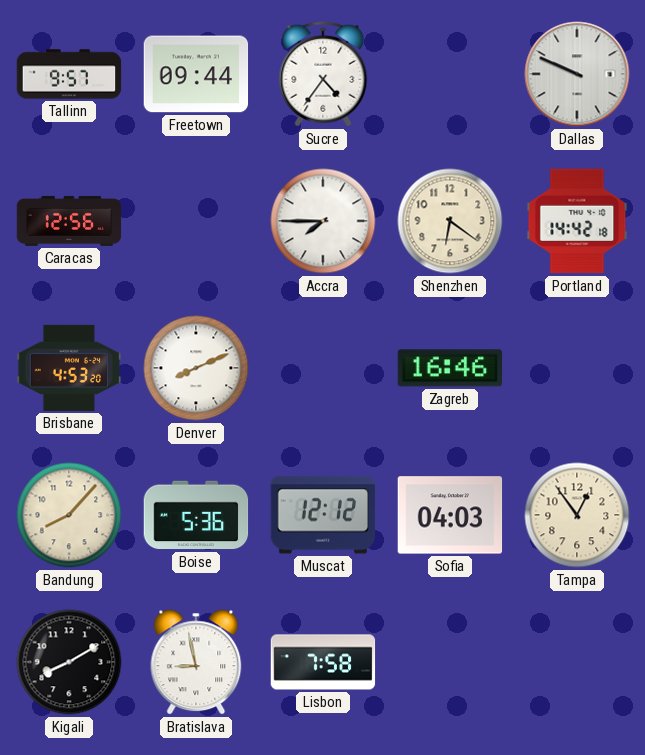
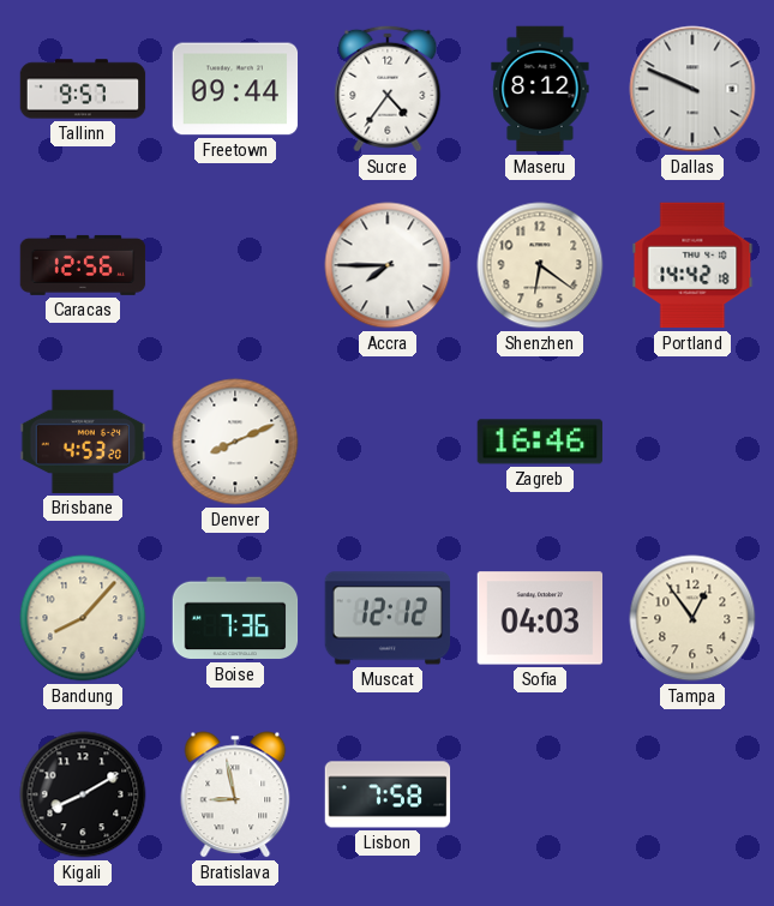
Maseru: none -> 8:12 (540, 89)
Boise: 5:36 -> 7:36 (235, 618)
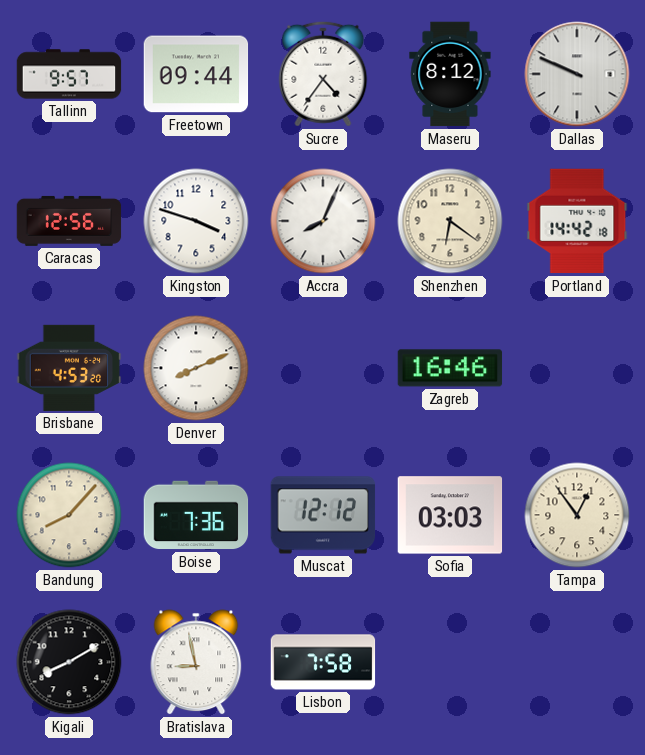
Kingston: none -> 3:48 (196, 221)
Accra: 7:45 -> 8:04 (323, 221)
Sofia: 04:03 -> 03:03 (450, 515)
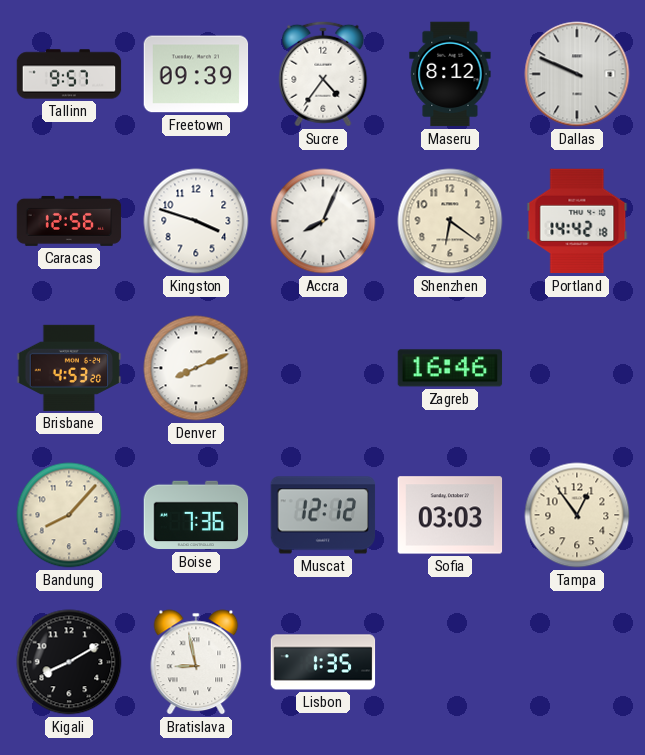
Freetown: 09:44 -> 09:39 (196, 74)
Lisbon: 7:58 -> 1:35 (323, 662)
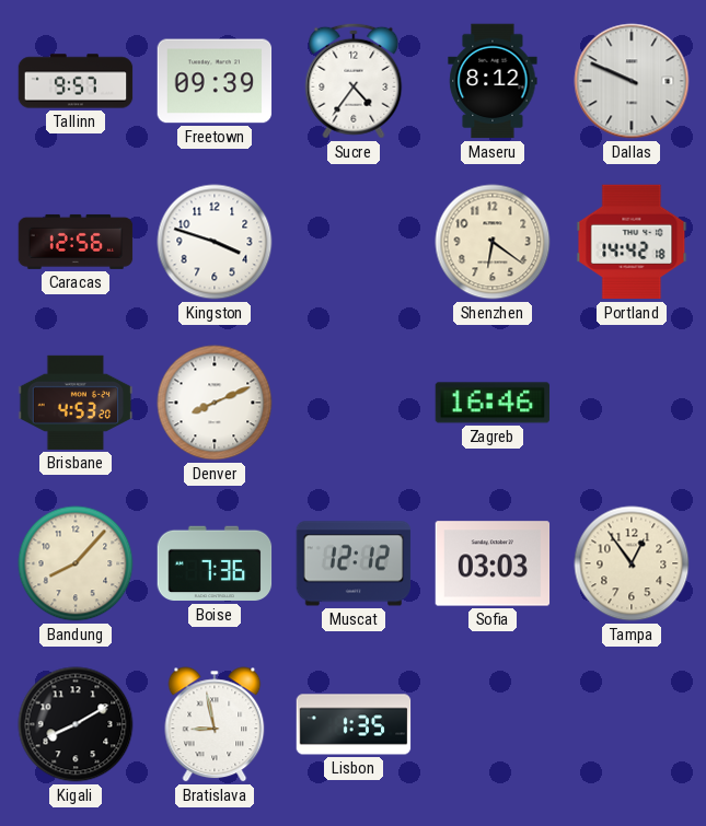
Accra: 8:04 -> none (323, 221)
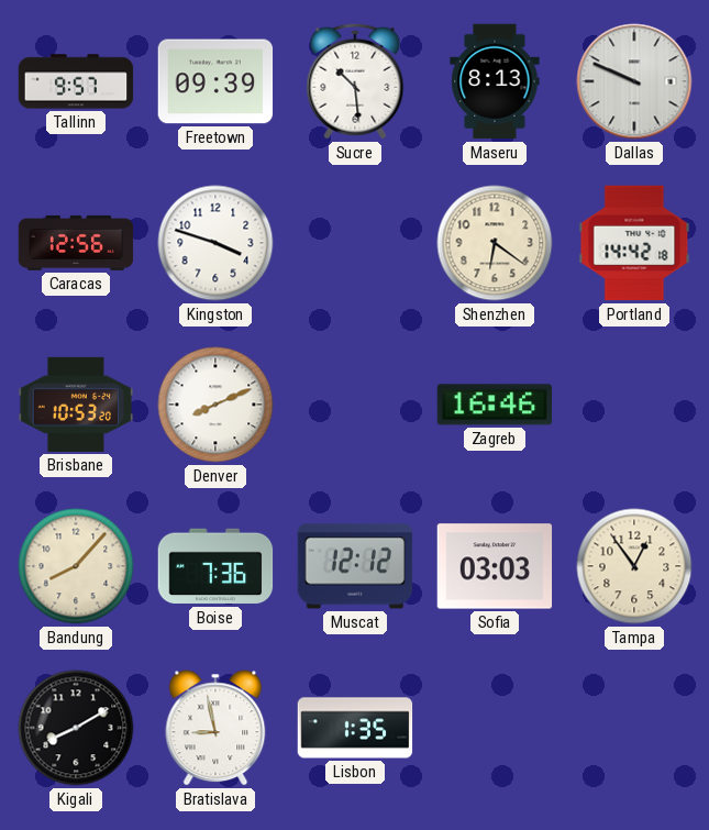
Sucre: 4:36 -> 10:29 (355, 81)
Maseru: 8:12 -> 8:13 (495, 81)
Brisbane: 4:53 -> 10:53 (76, 405)
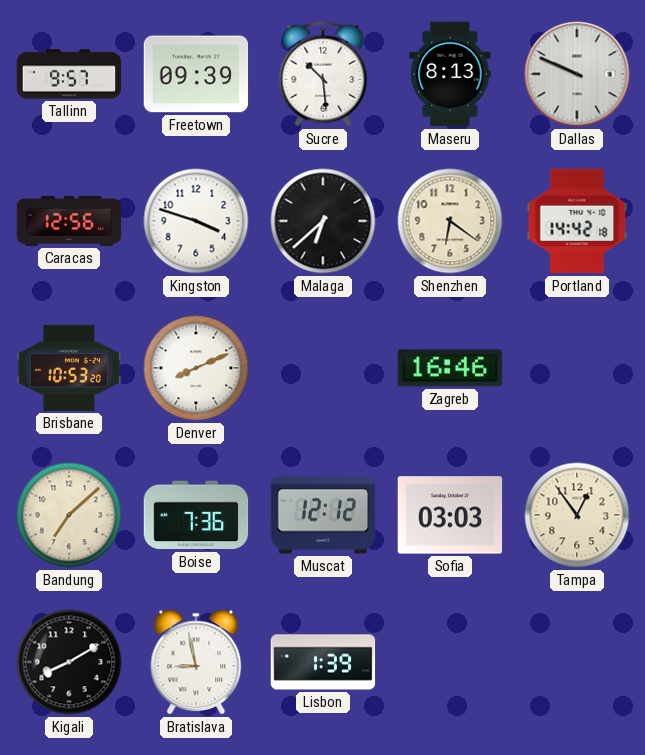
Malaga: none -> 6:38 (323, 221)
Bandung: 8:07 -> 7:08 (69, 515)
Lisbon: 1:35 -> 1:39 (323, 662)
